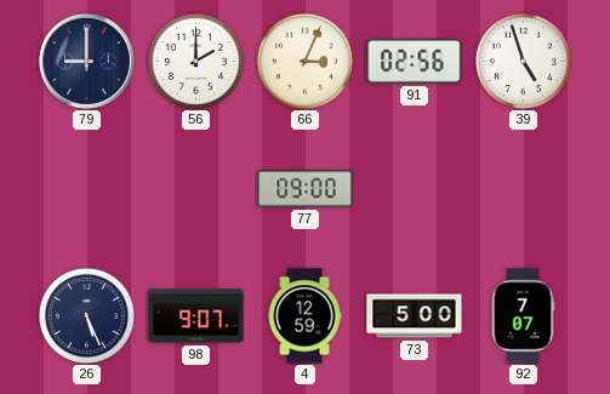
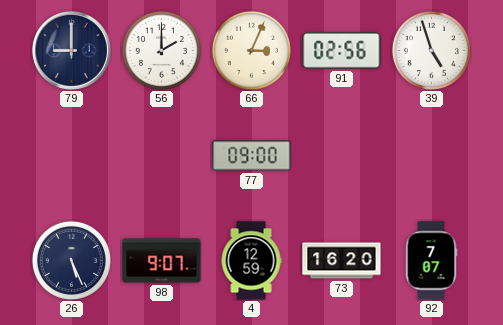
73: 5:00 -> 16:20 (342, 261)
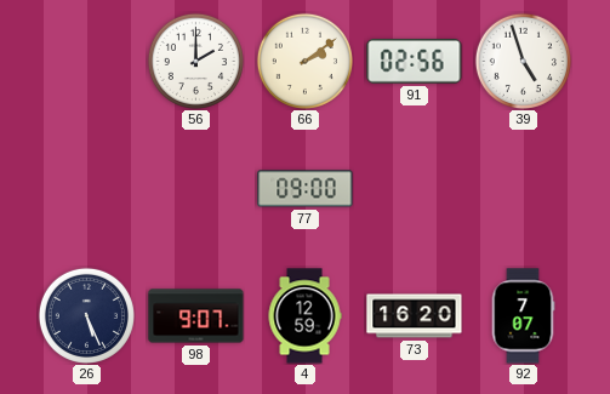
79: 9:00 -> none (71, 50)
66: 3:04 -> 2:09 (304, 61)
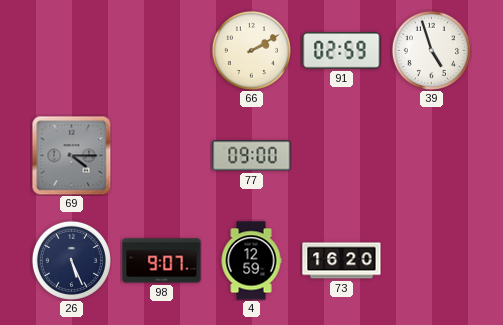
56: 2:00 -> none (195, 61)
66: 2:09 -> 2:10 (251, 50)
91: 02:56 -> 02:59 (342, 51)
69: none -> 4:15 (71, 155)
92: 7:07 -> none (523, 316)
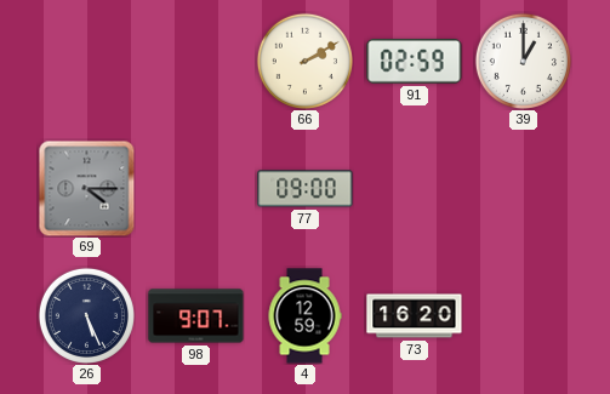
39: 4:57 -> 1:00 (523, 61)
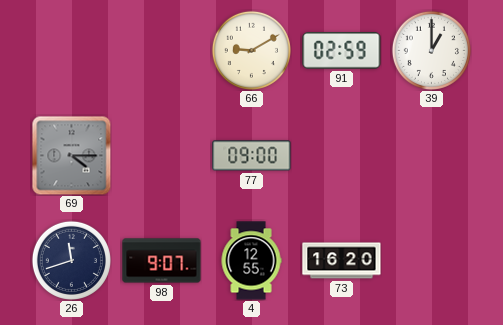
66: 2:10 -> 9:10 (251, 50)
26: 5:26 -> 11:42 (71, 260)
4: 12:59 -> 12:55 (251, 261)
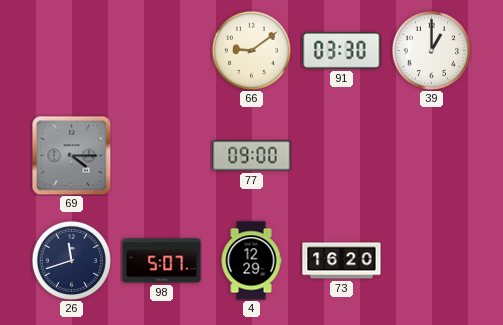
66: 9:10 -> 9:09 (251, 50)
91: 02:59 -> 03:30 (342, 51)
98: 9:07 -> 5:07 (162, 261)
4: 12:55 -> 12:29 (251, 261)
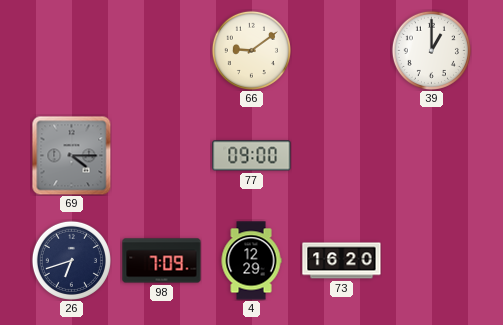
91: 03:30 -> none (342, 51)
26: 11:42 -> 6:42 (71, 260)
98: 5:07 -> 7:09 (162, 261)
